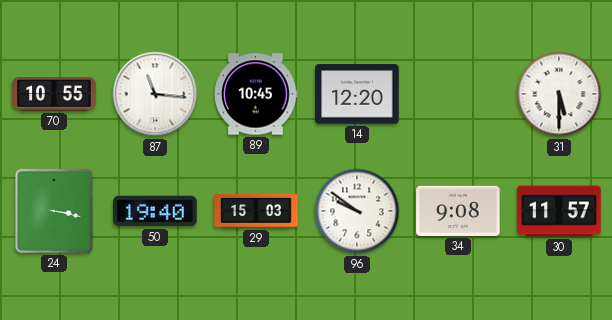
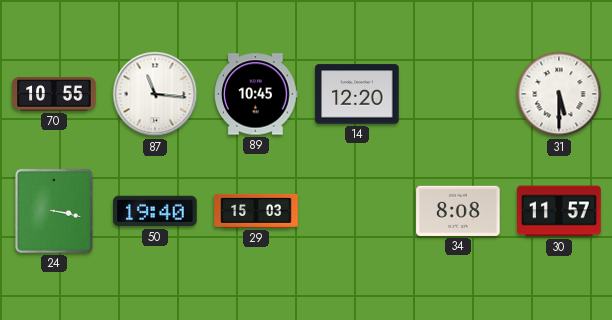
96: 9:51 -> none (357, 211)
34: 9:08 -> 8:08 (458, 211)
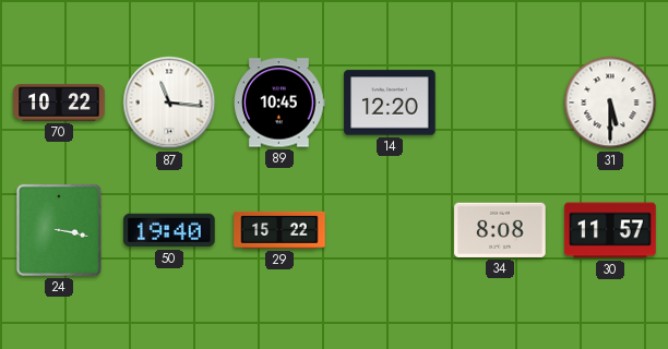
70: 10:55 -> 10:22 (59, 103)
29: 15:03 -> 15:22 (279, 230)
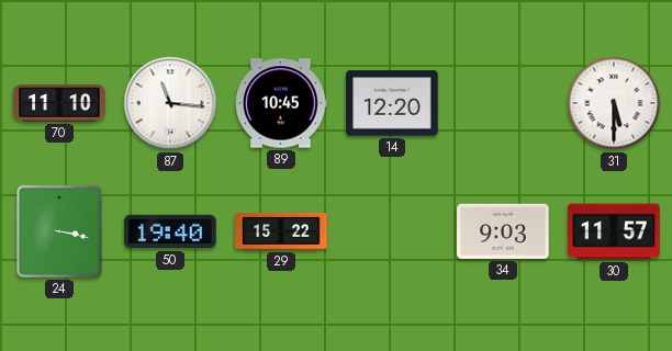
70: 10:22 -> 11:10 (59, 103)
34: 8:08 -> 9:03 (503, 231)
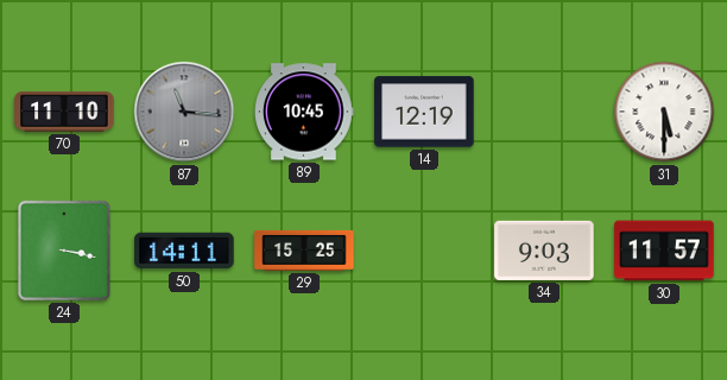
87 dial: white -> grey (184, 112)
14: 12:20 -> 12:19 (424, 112)
50: 19:40 -> 14:11 (184, 251)
29: 15:22 -> 15:25 (304, 251)
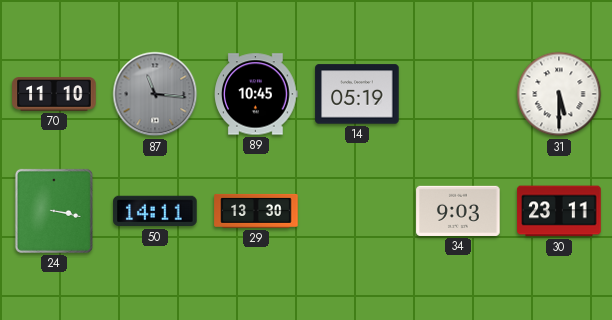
14: 12:19 -> 05:19 (357, 94)
29: 15:25 -> 13:30 (256, 211)
30: 11:57 -> 23:11 (559, 211)
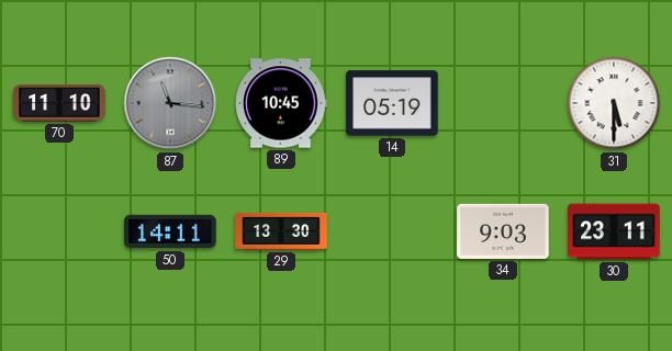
24: 3:17 -> none (54, 211)
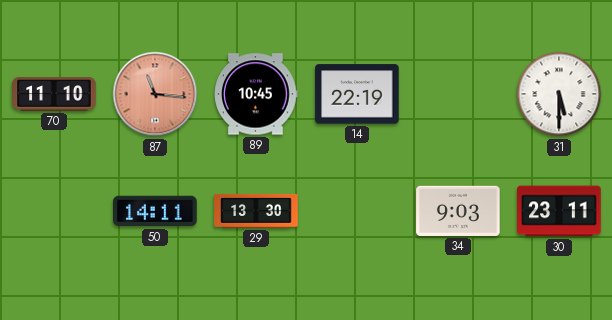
87 dial: grey -> salmon (155, 94)
14: 05:19 -> 22:19 (357, 94)
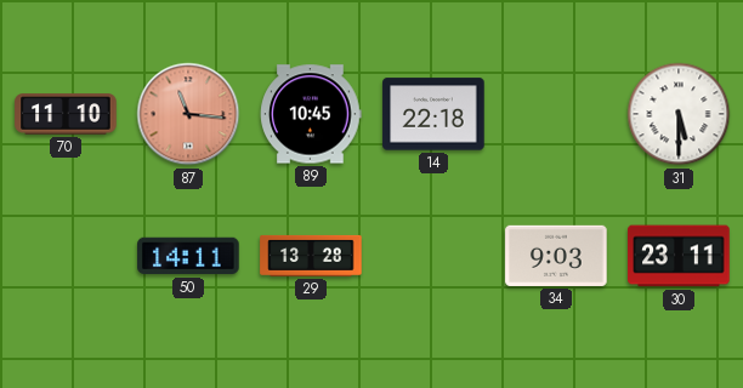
14: 22:19 -> 22:18 (433, 114)
29: 13:30 -> 13:28 (311, 256)
